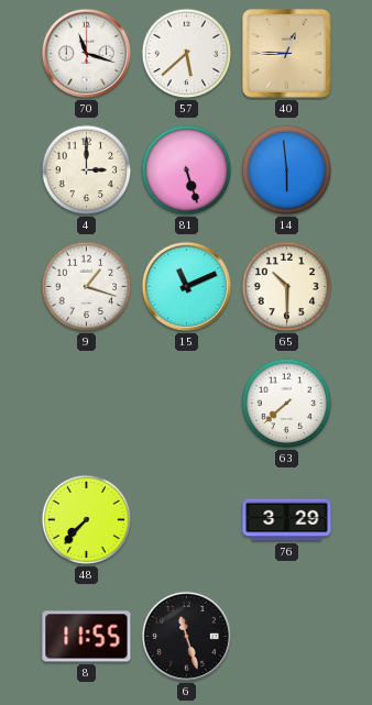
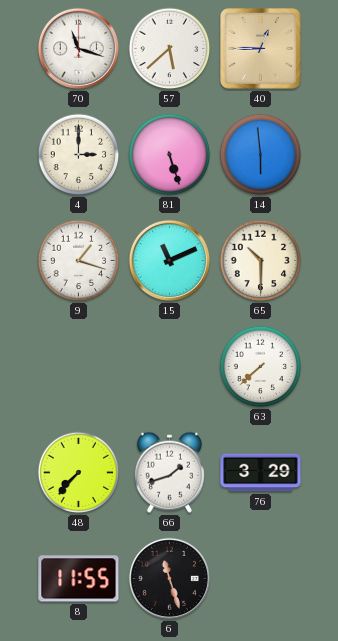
66: none -> 1:42 (169, 472)
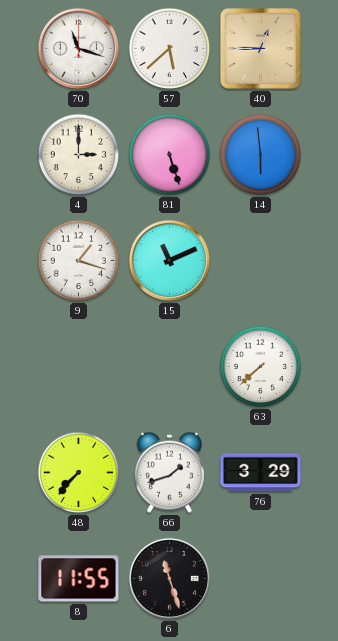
65: 10:30 -> none (261, 261)
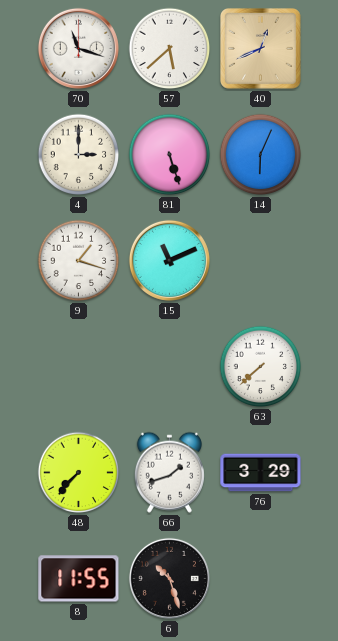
40: 12:45 -> 12:41 (261, 49)
14: 5:59 -> 6:04 (261, 155)
6: 11:27 -> 10:27 (169, 578)
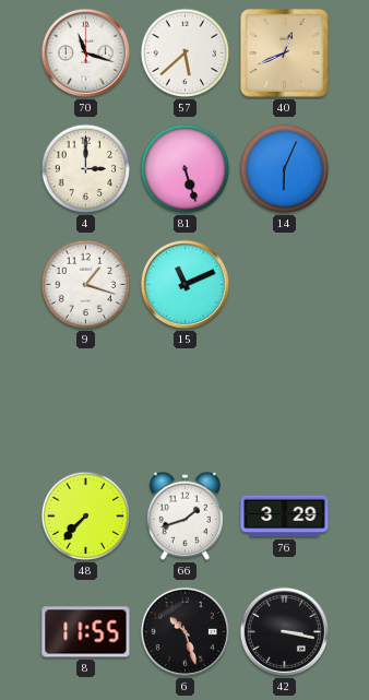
63: 7:38 -> none (261, 367)
42: none -> 3:17 (284, 631)
